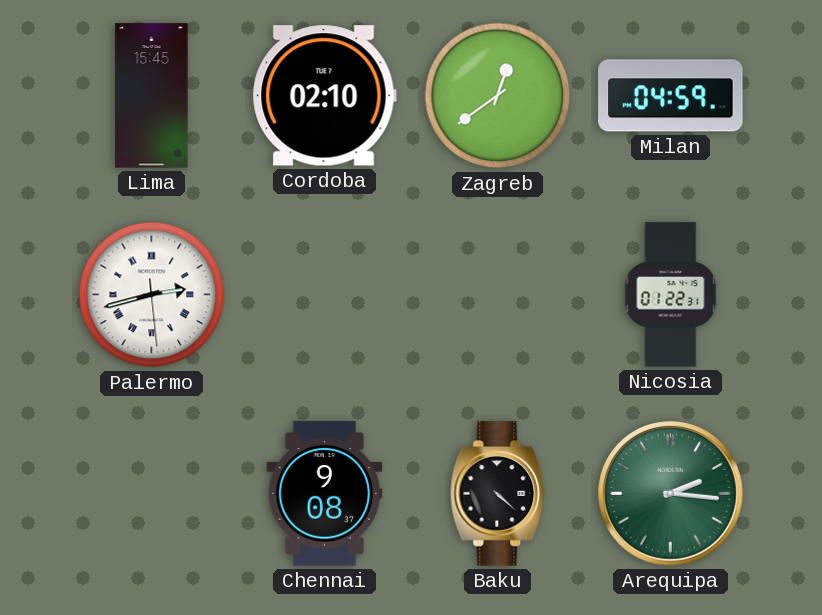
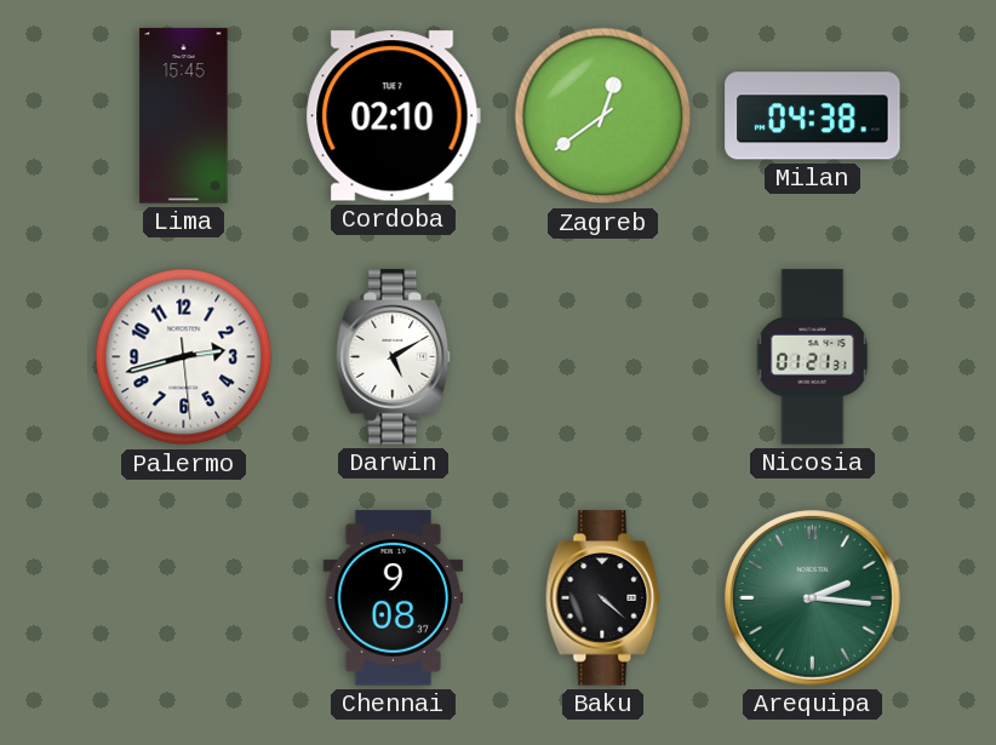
Milan: 04:59 -> 04:38 (813, 116)
Palermo numerals: Roman -> Arabic (184, 357)
Darwin: none -> 5:10 (394, 357)
Nicosia: 01:22 -> 01:21 (813, 357)
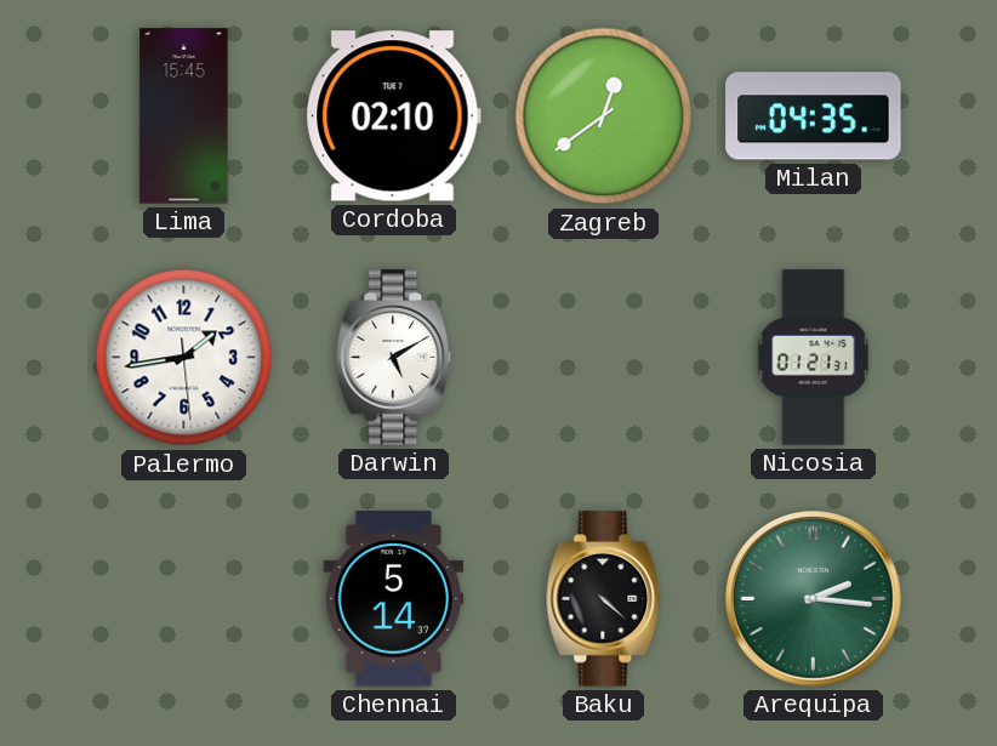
Milan: 04:38 -> 04:35 (814, 116)
Palermo: 2:42 -> 1:43 (184, 358)
Chennai: 9:08 -> 5:14 (394, 599)
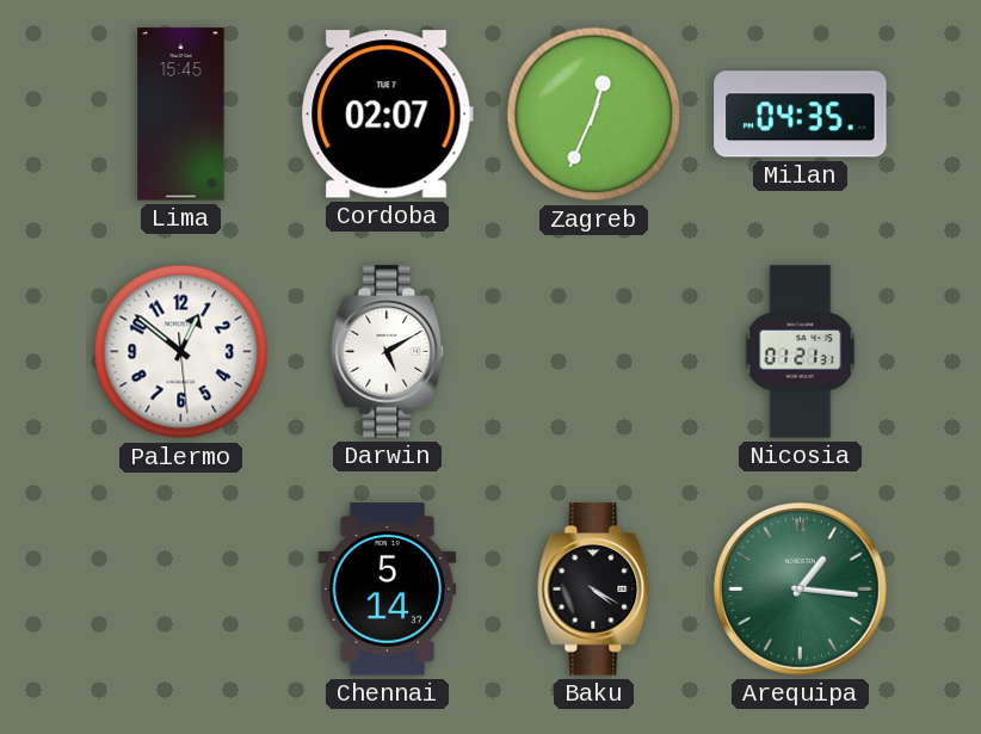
Cordoba: 02:10 -> 02:07 (387, 115)
Zagreb: 12:39 -> 12:34 (594, 115)
Palermo: 1:43 -> 12:51 (181, 352)
Baku: 4:22 -> 4:20 (594, 590)
Arequipa: 2:16 -> 1:16 (800, 588)
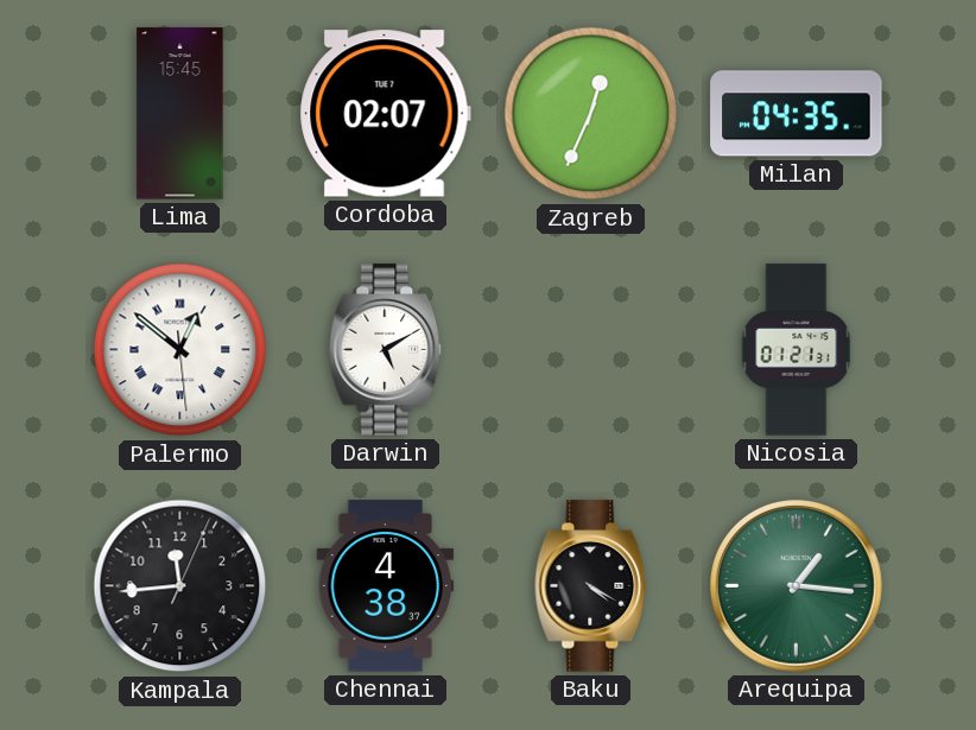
Palermo numerals: Arabic -> Roman (180, 350)
Kampala: none -> 11:44 (180, 586)
Chennai: 5:14 -> 4:38 (386, 586)
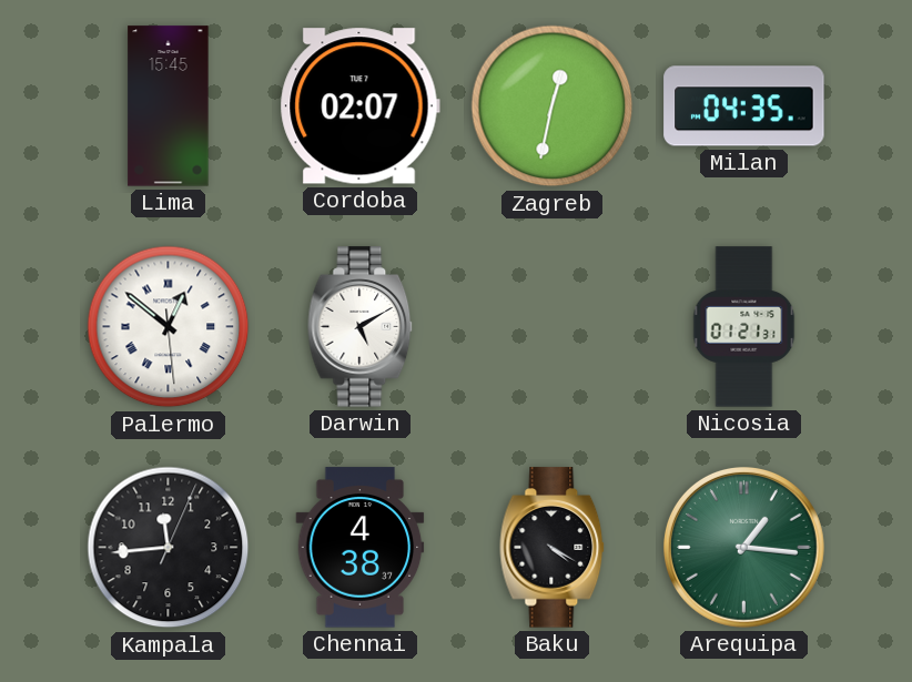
Zagreb: 12:34 -> 12:32 (553, 106)
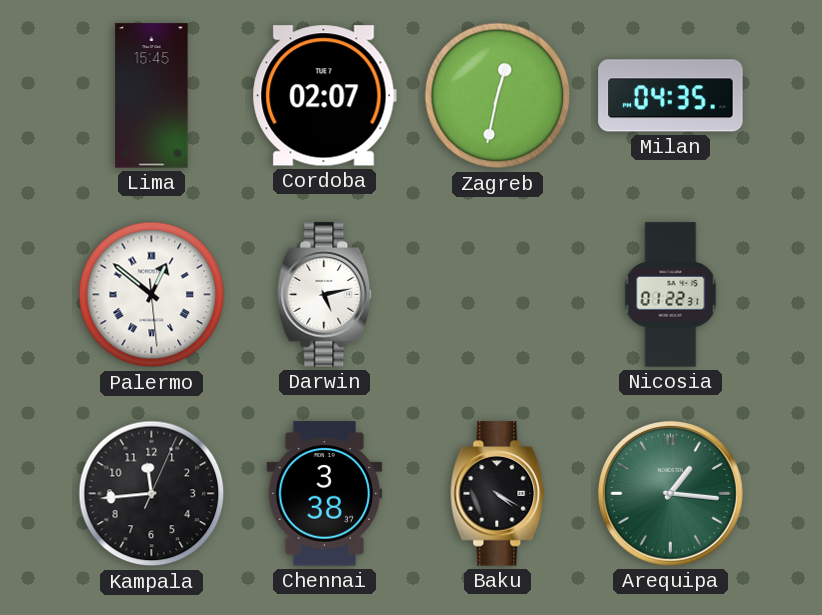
Darwin: 5:10 -> 5:13 (325, 295)
Nicosia: 01:21 -> 01:22 (671, 295)
Chennai: 4:38 -> 3:38 (325, 494)
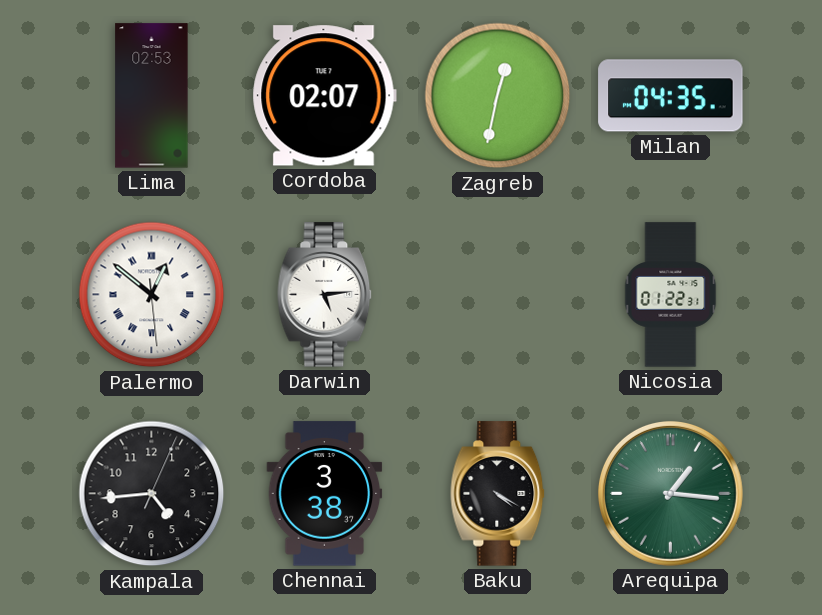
Lima: 15:45 -> 02:53 (152, 96)
Darwin: 5:13 -> 5:14 (325, 295)
Kampala: 11:44 -> 4:44 (152, 494)
